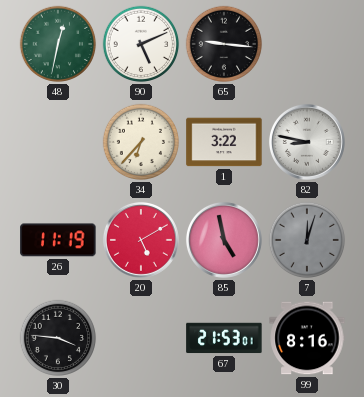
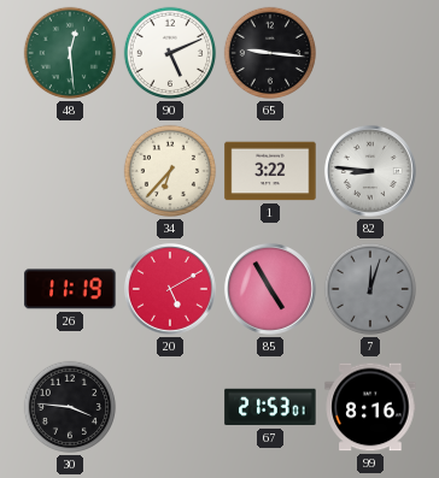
48: 12:32 -> 12:29 (70, 53)
82: 8:47 -> 8:46 (370, 171)
85: 4:58 -> 4:55 (270, 289)
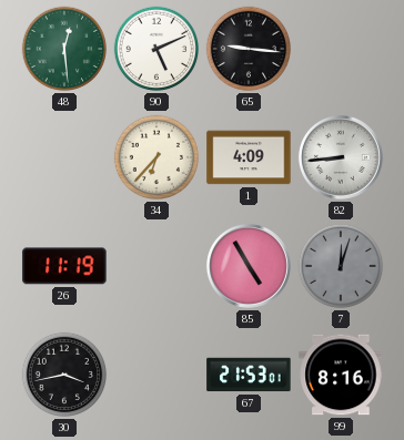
1: 3:22 -> 4:09 (249, 157)
82: 8:46 -> 8:44 (341, 157)
20: 5:10 -> none (170, 289)
30: 3:46 -> 3:43 (64, 375)
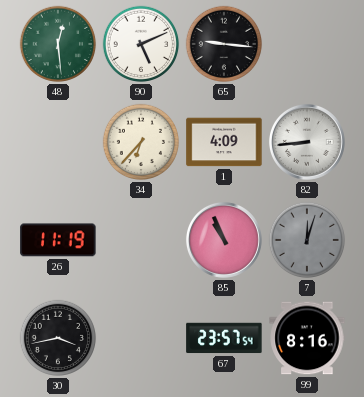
85: 4:55 -> 10:56 (224, 240)
67: 21:53 -> 23:57 (224, 338)
